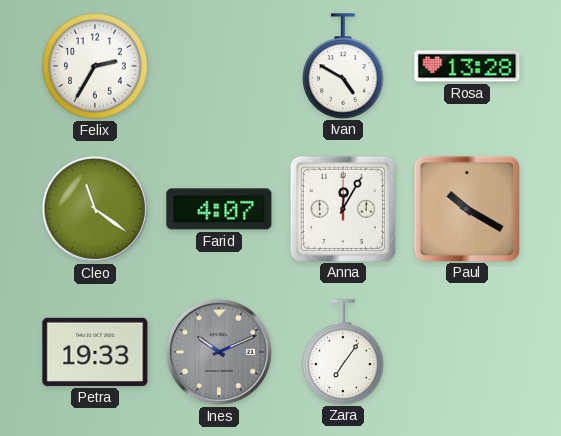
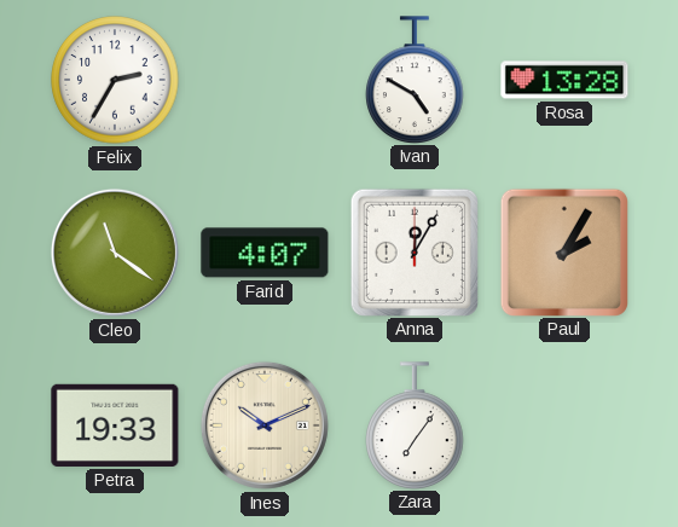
Paul: 10:20 -> 2:05 (563, 251)
Ines dial: grey -> cream (265, 425)
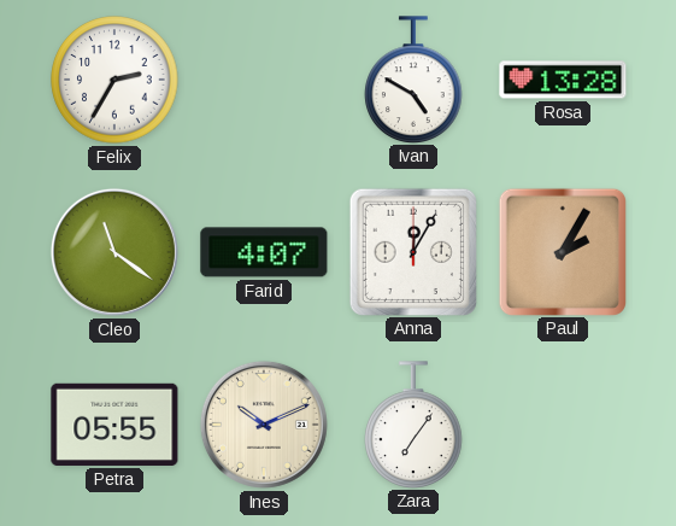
Petra: 19:33 -> 05:55 (114, 425)
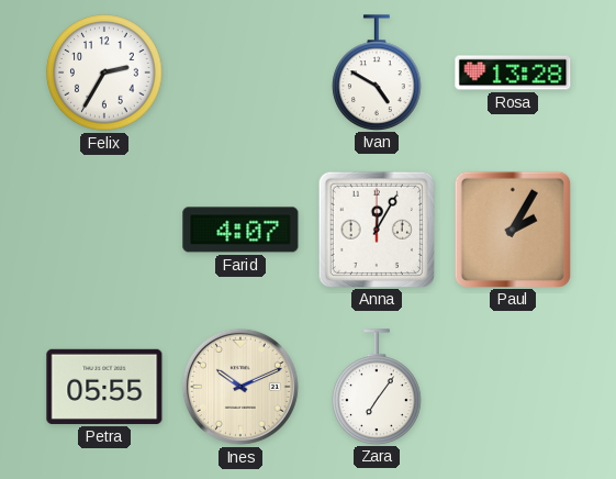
Cleo: 11:21 -> none (114, 252)
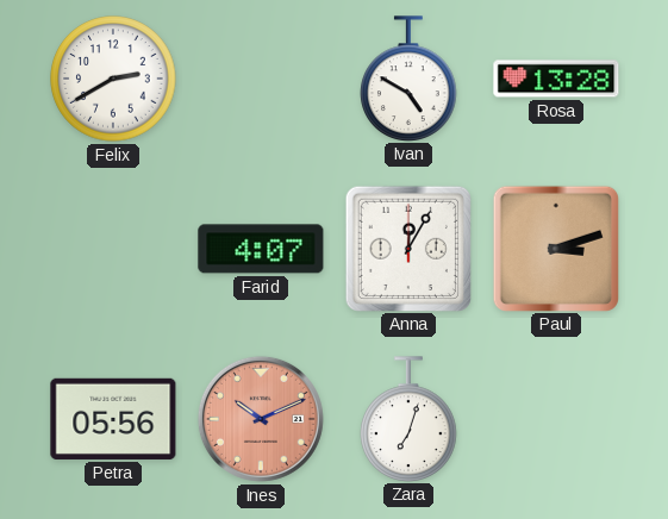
Felix: 2:35 -> 2:40 (113, 79)
Paul: 2:05 -> 3:12 (555, 248)
Petra: 05:55 -> 05:56 (113, 419)
Ines dial: cream -> salmon (261, 419)
Zara: 7:06 -> 7:03 (408, 419)
